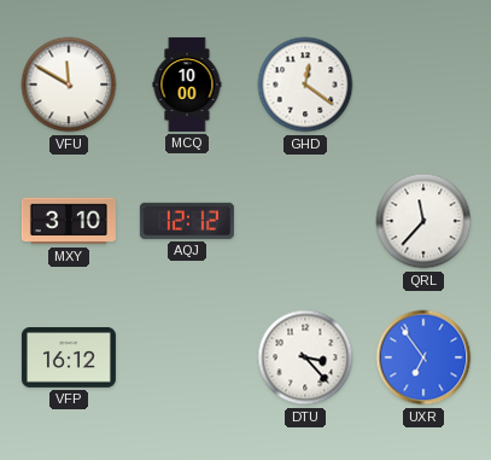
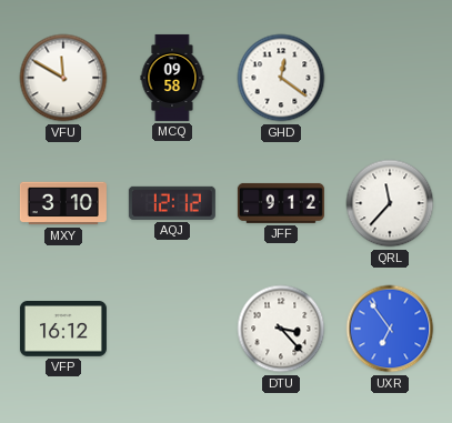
MCQ: 10:00 -> 09:58 (172, 78)
JFF: none -> 9:12 (281, 203)
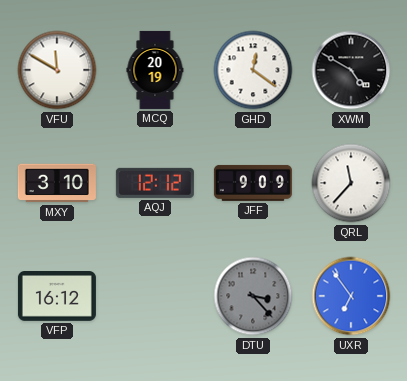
MCQ: 09:58 -> 20:19 (155, 70)
XWM: none -> 4:50 (351, 70)
JFF: 9:12 -> 9:09 (253, 183)
DTU dial: white -> grey (253, 296)
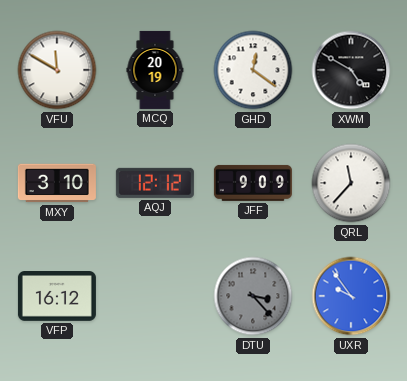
UXR: 6:54 -> 9:54 (351, 296)
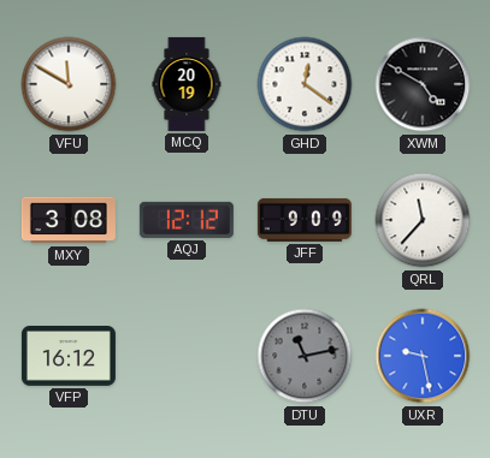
MXY: 3:10 -> 3:08 (69, 220)
DTU: 3:23 -> 11:13 (305, 356)
UXR: 9:54 -> 9:28 (423, 356)
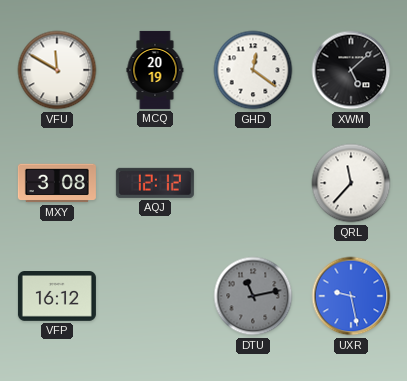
XWM: 4:50 -> 5:08 (351, 70)
JFF: 9:09 -> none (305, 220)
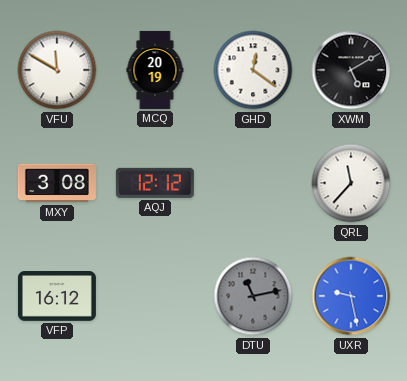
XWM: 5:08 -> 5:10 (351, 70)
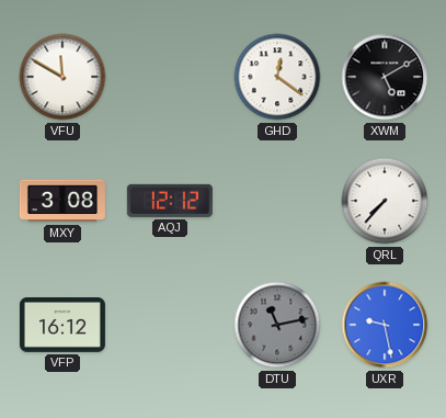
MCQ: 20:19 -> none (155, 70)
QRL: 11:37 -> 7:37 (385, 201)
